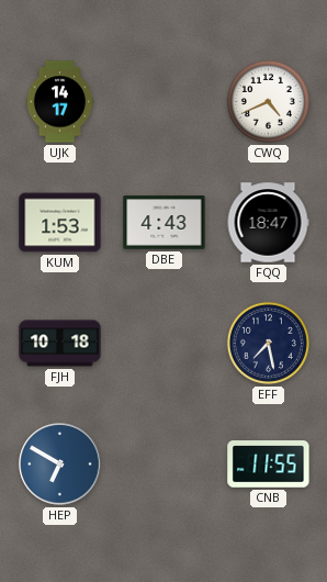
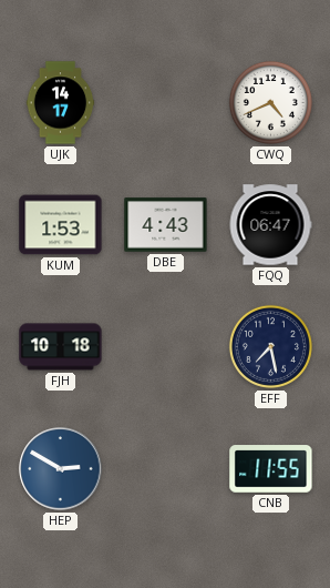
FQQ: 18:47 -> 06:47 (270, 225)
HEP: 6:50 -> 2:50 (61, 469)
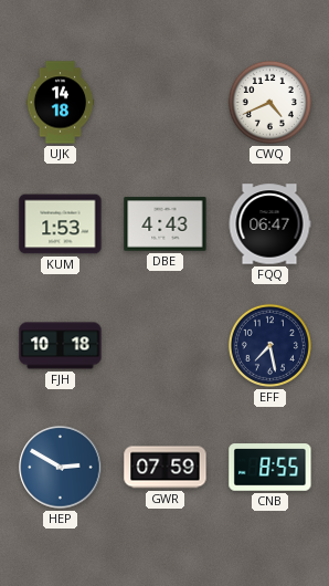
UJK: 14:17 -> 14:18 (61, 103)
GWR: none -> 07:59 (166, 468)
CNB: 11:55 -> 8:55 (270, 468)
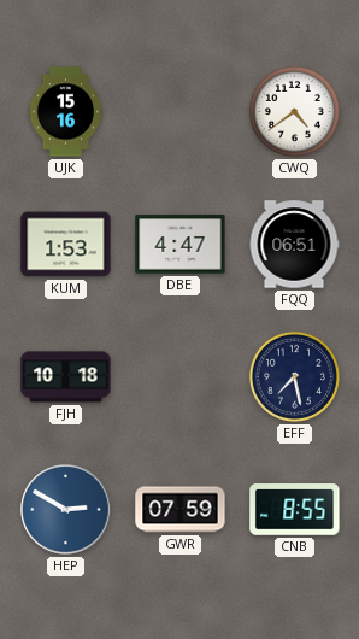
UJK: 14:18 -> 15:16 (66, 112)
CWQ: 4:41 -> 4:39 (294, 111)
DBE: 4:43 -> 4:47 (181, 245)
FQQ: 06:47 -> 06:51 (294, 245)
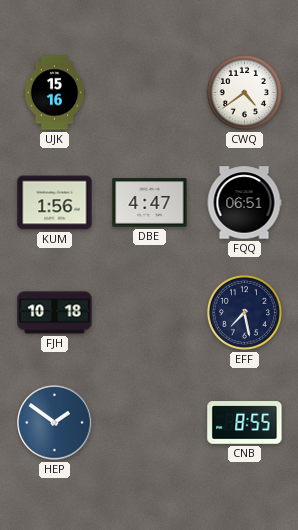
KUM: 1:53 -> 1:56 (55, 203)
HEP: 2:50 -> 1:51 (55, 423)
GWR: 07:59 -> none (181, 510)
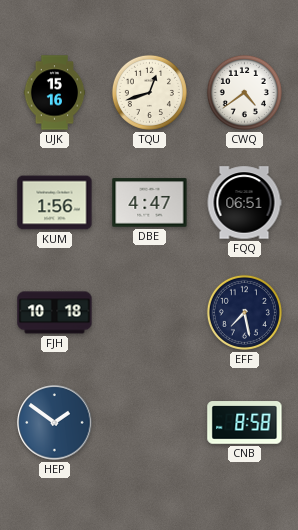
TQU: none -> 12:42 (149, 92)
CNB: 8:55 -> 8:58 (245, 423)
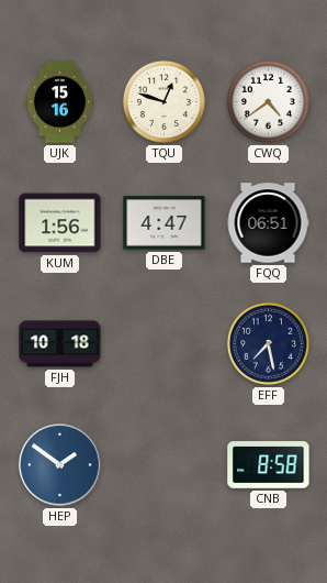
TQU: 12:42 -> 12:48 (163, 101)
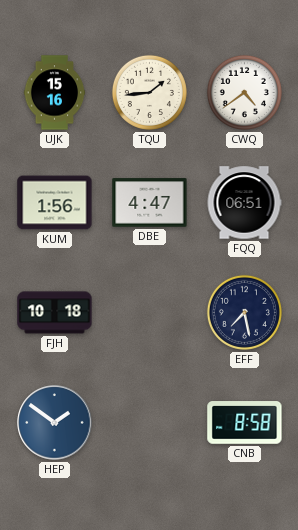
TQU: 12:48 -> 1:44 (149, 92)
